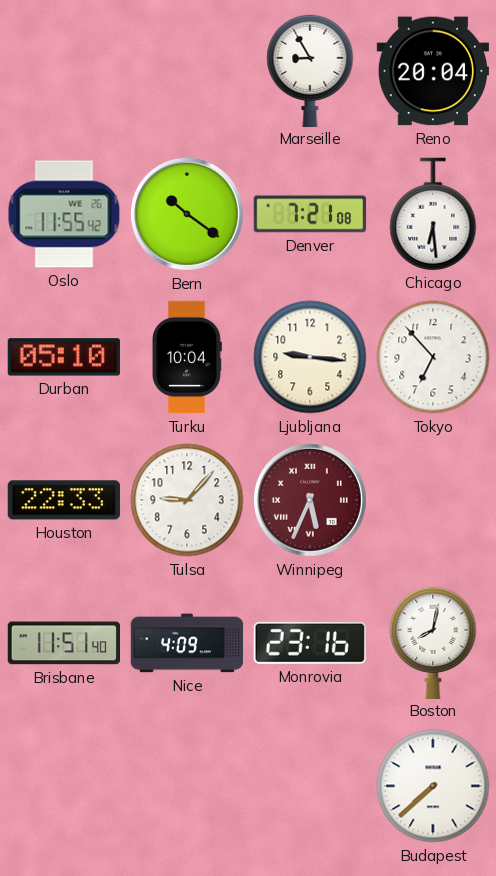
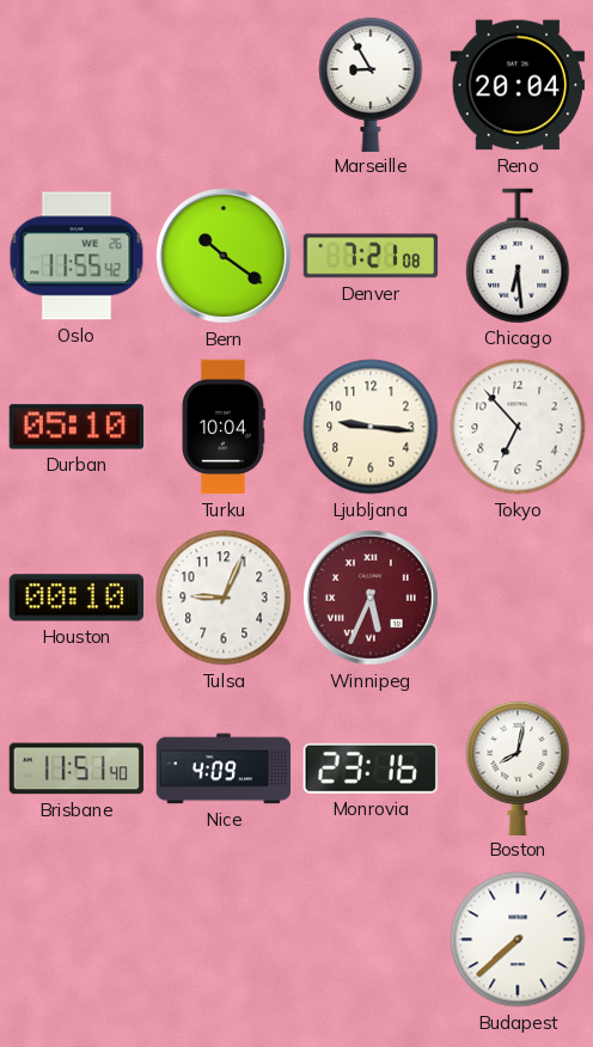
Houston: 22:33 -> 00:10 (75, 598)
Tulsa: 9:07 -> 9:04 (224, 598)
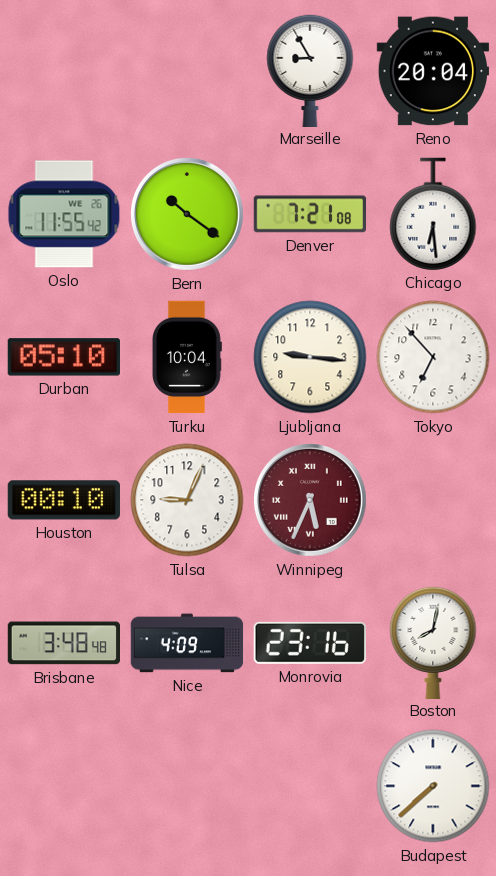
Brisbane: 11:51 -> 3:48 (63, 643)
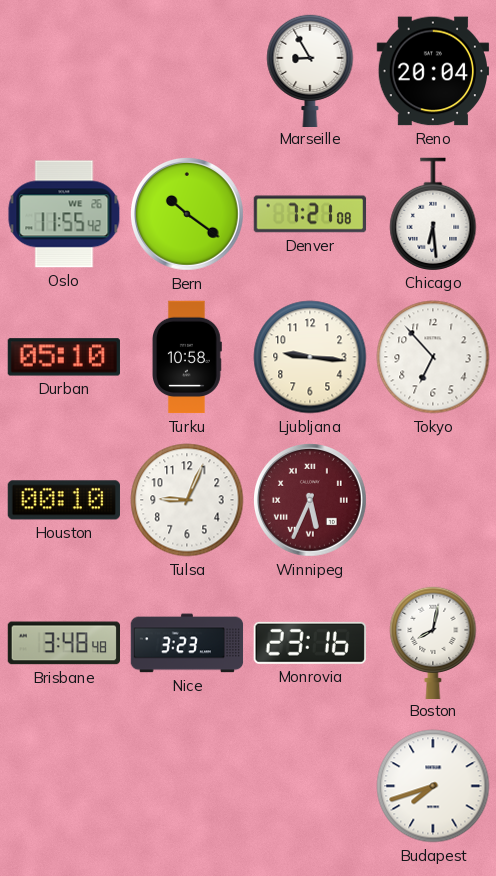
Turku: 10:04 -> 10:58 (186, 357)
Nice: 4:09 -> 3:23 (187, 643)
Budapest: 7:38 -> 7:42 (433, 786)
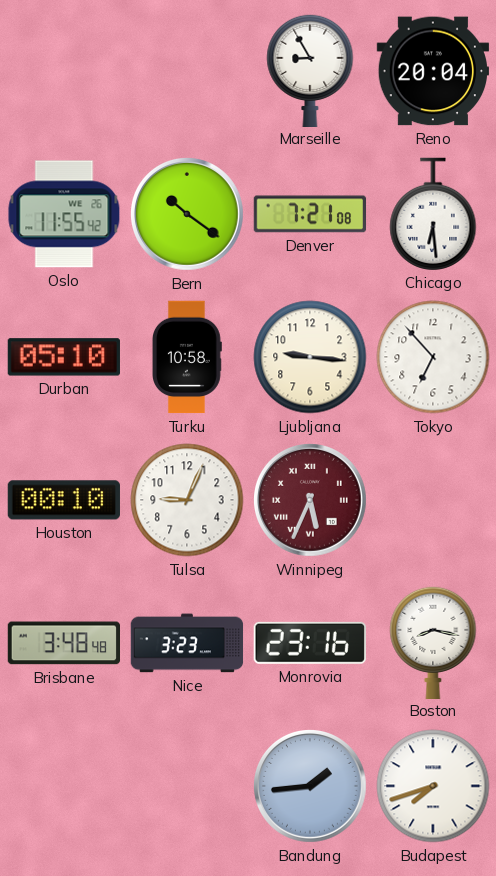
Boston: 8:02 -> 8:17 (433, 642)
Bandung: none -> 1:44 (311, 787)
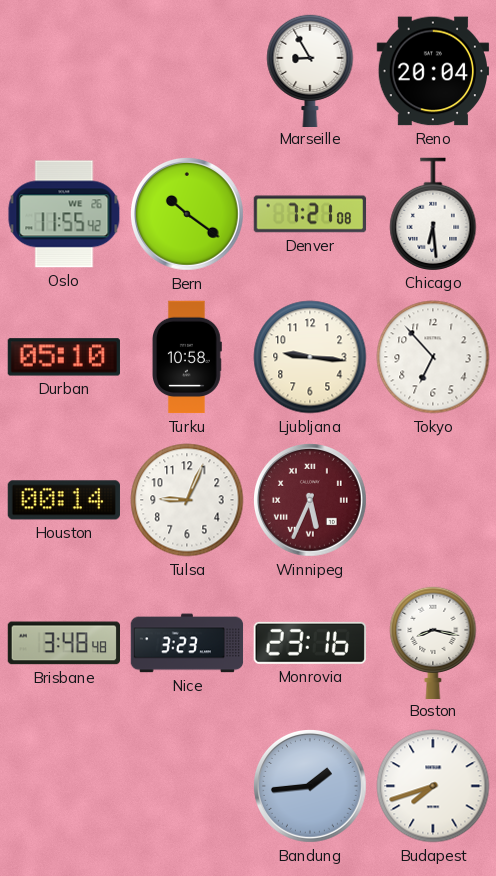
Houston: 00:10 -> 00:14 (63, 500)
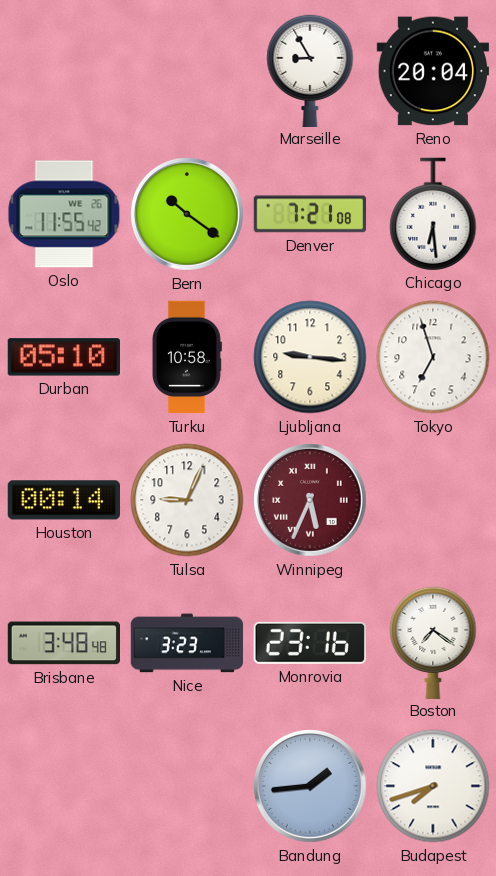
Tokyo: 6:53 -> 6:57 (433, 357)
Boston: 8:17 -> 7:21 (433, 642)
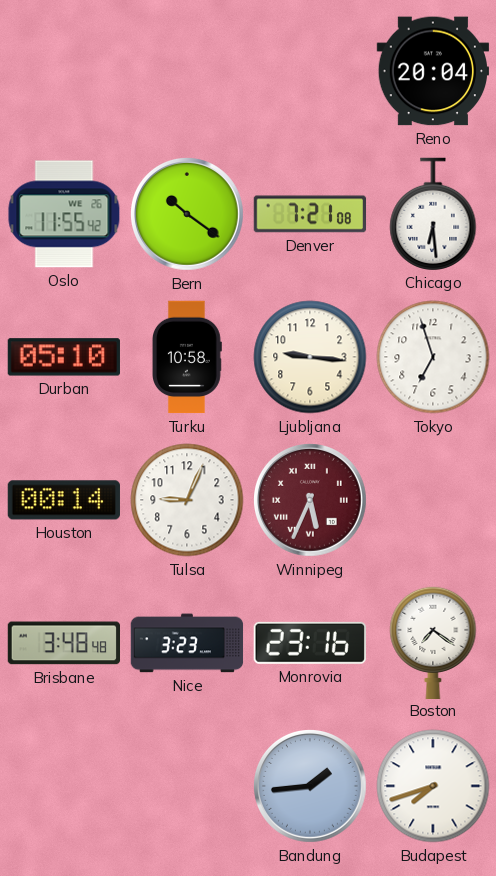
Marseille: 8:55 -> none (310, 70)
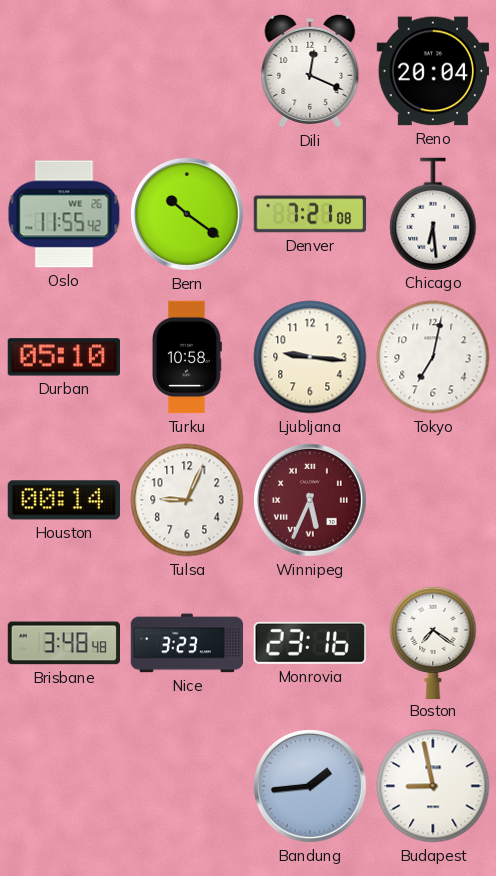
Dili: none -> 12:19 (310, 71)
Tokyo: 6:57 -> 7:02 (433, 357)
Budapest: 7:42 -> 8:58 (433, 786)
